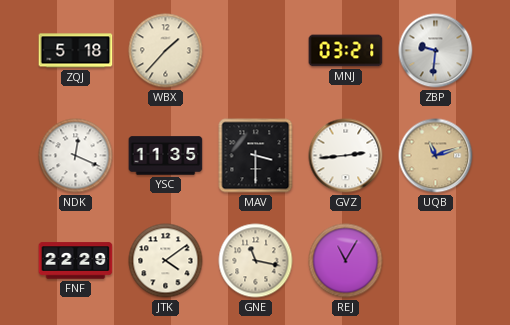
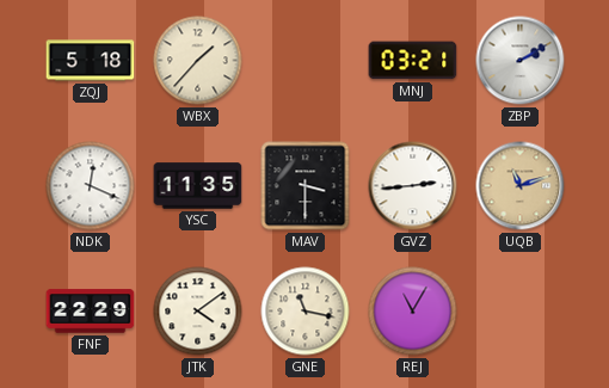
ZBP: 9:31 -> 2:10 (521, 61)
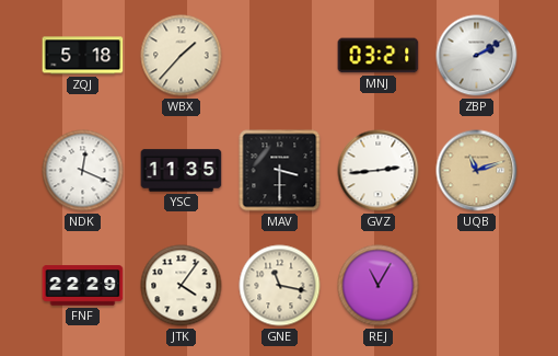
JTK: 4:09 -> 4:06 (182, 286)
